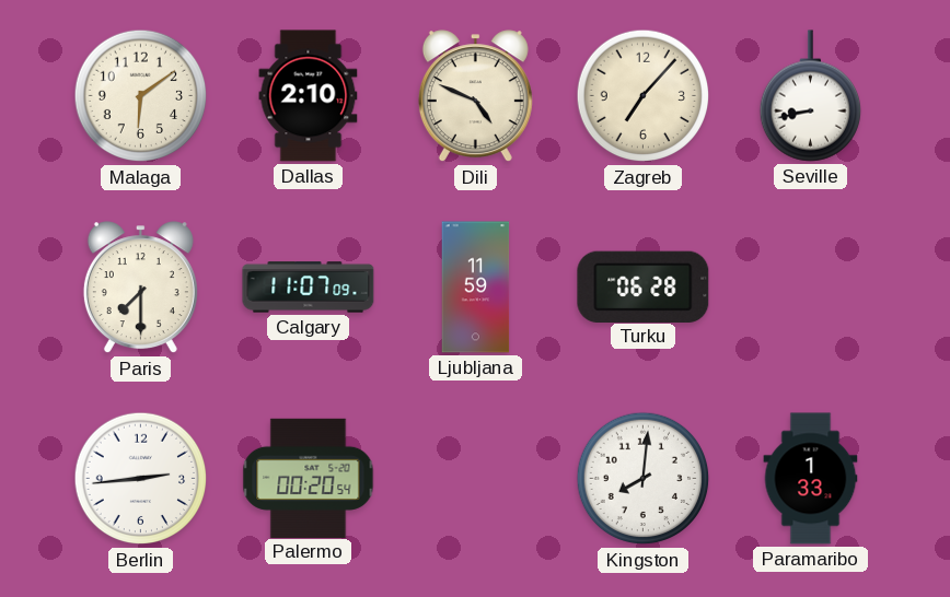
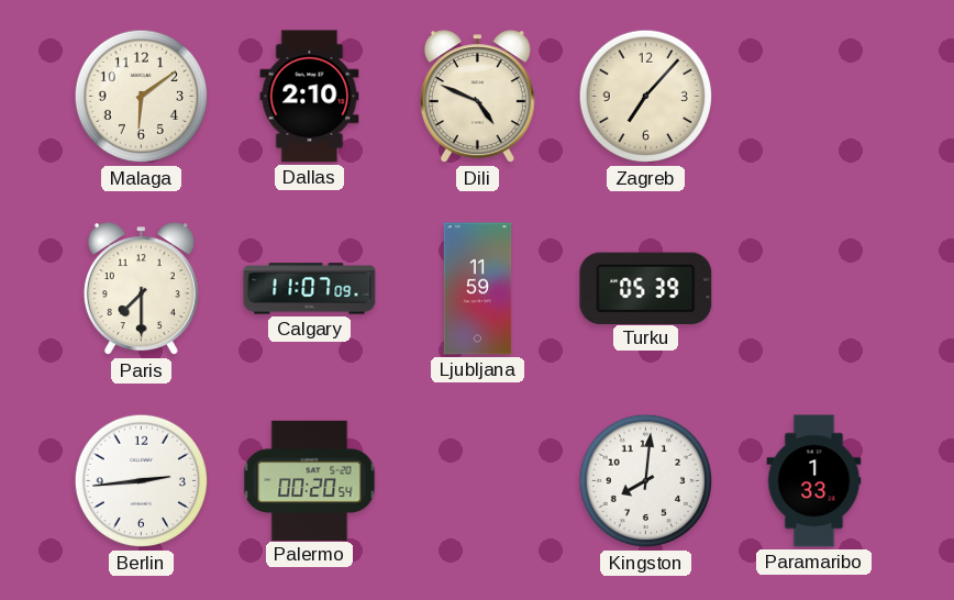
Seville: 8:43 -> none (810, 96)
Turku: 06:28 -> 05:39 (646, 288)
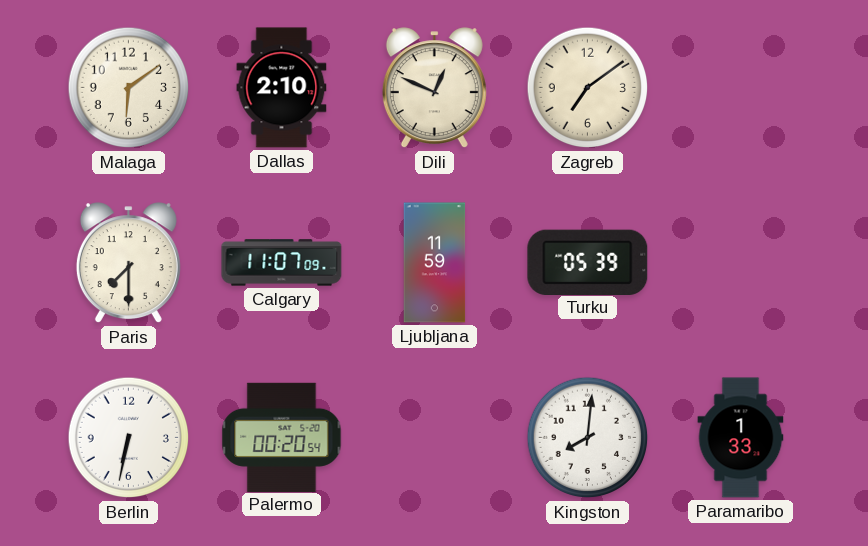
Dili: 4:49 -> 12:49 (434, 88)
Zagreb: 7:07 -> 7:09 (588, 88)
Berlin: 2:44 -> 6:32 (129, 438)
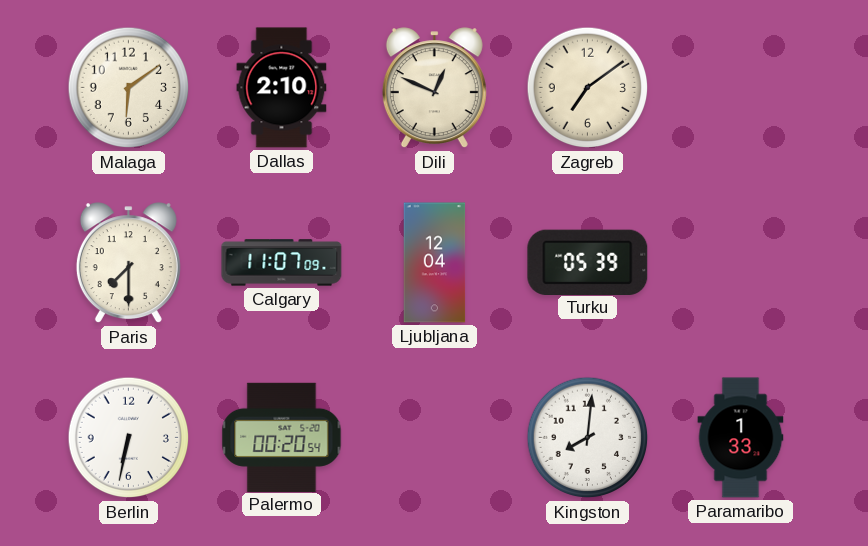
Ljubljana: 11:59 -> 12:04 (435, 263)
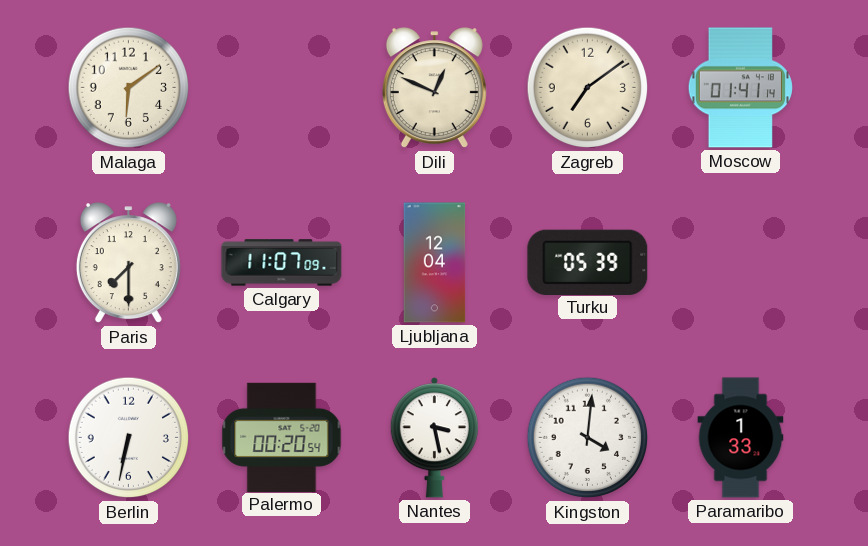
Dallas: 2:10 -> none (282, 88)
Moscow: none -> 01:41 (740, 88)
Nantes: none -> 3:28 (434, 438)
Kingston: 8:01 -> 4:01 (588, 438)
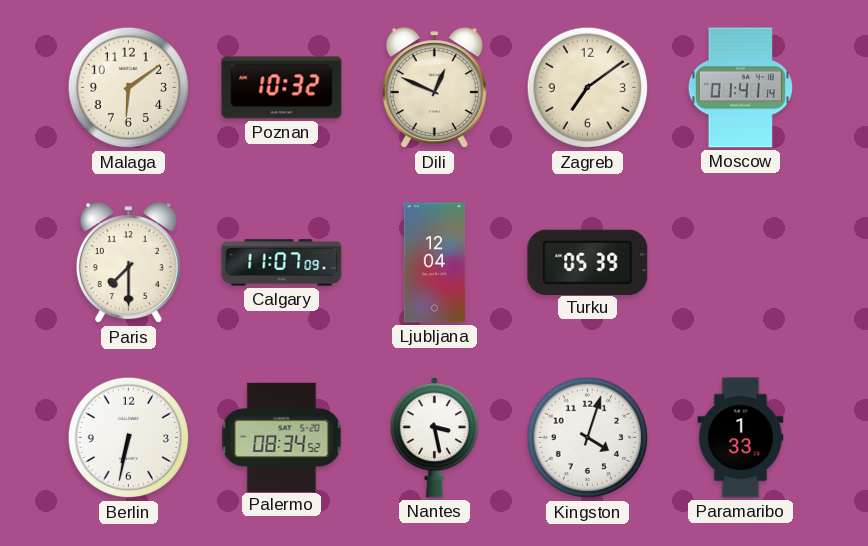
Poznan: none -> 10:32 (282, 88)
Palermo: 00:20 -> 08:34 (282, 437)
Kingston: 4:01 -> 4:03 (588, 438)
